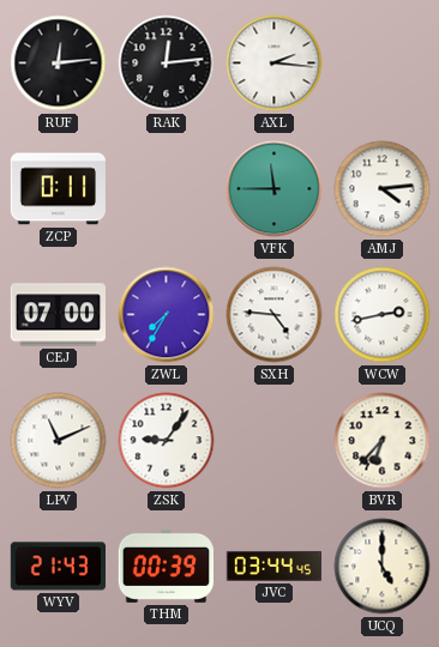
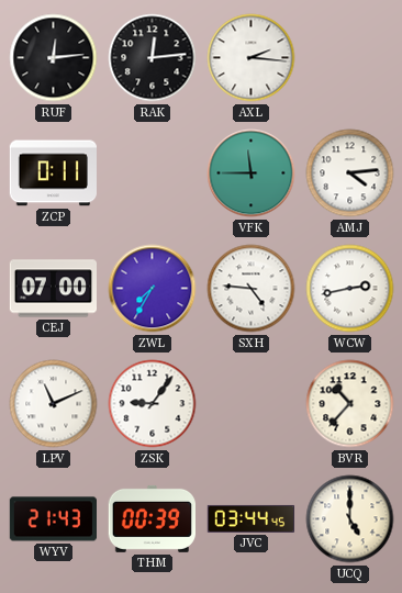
BVR: 6:37 -> 10:37 (350, 404)
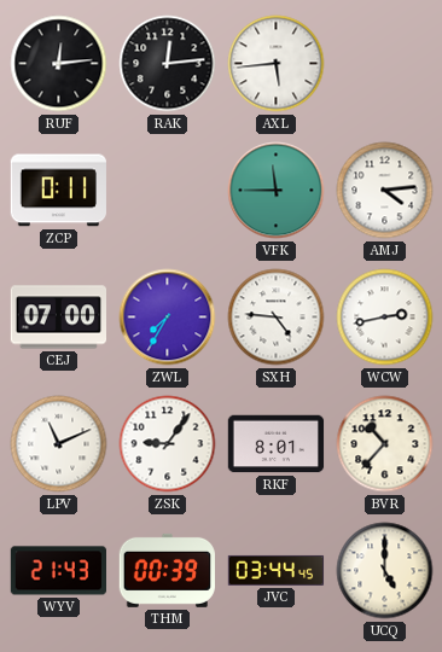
AXL: 2:16 -> 5:44 (277, 64)
RKF: none -> 8:01 (277, 444)
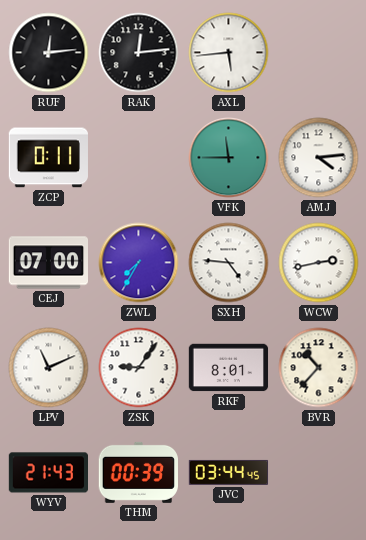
UCQ: 5:00 -> none (385, 571)
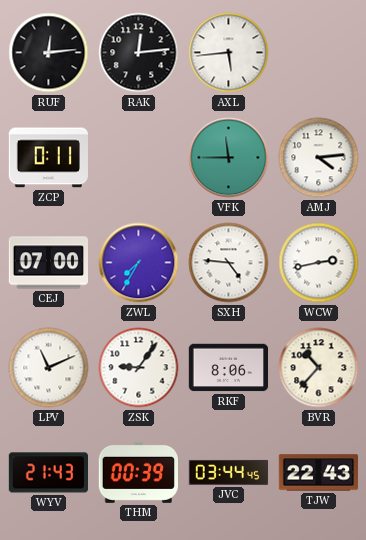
RKF: 8:01 -> 8:06 (229, 368)
TJW: none -> 22:43 (319, 473)
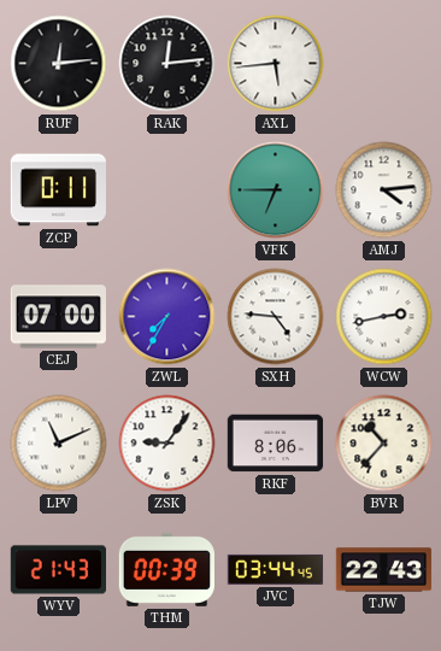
VFK: 11:45 -> 6:45 (276, 190)
